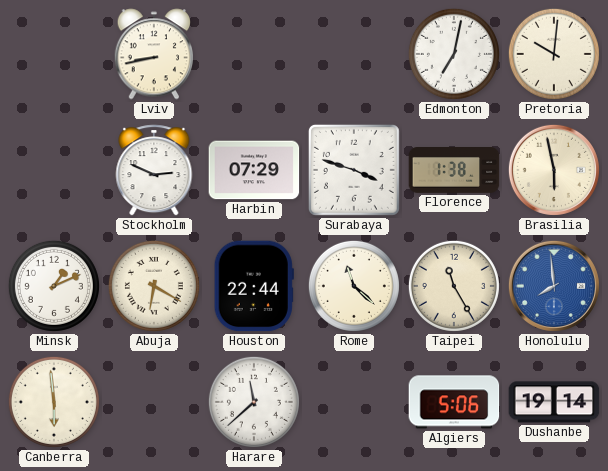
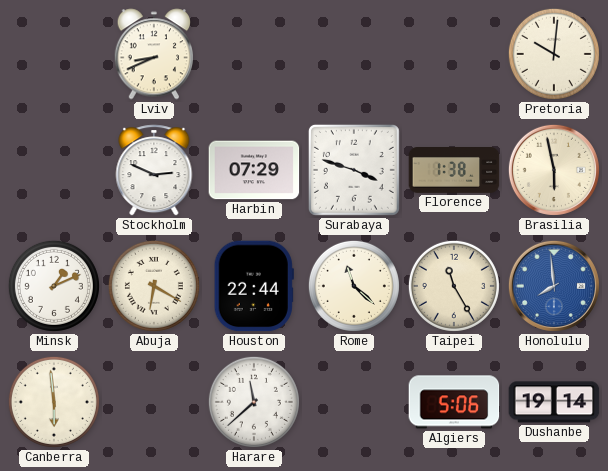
Lviv: 8:43 -> 8:41 (154, 54)
Edmonton: 7:02 -> none (454, 54)
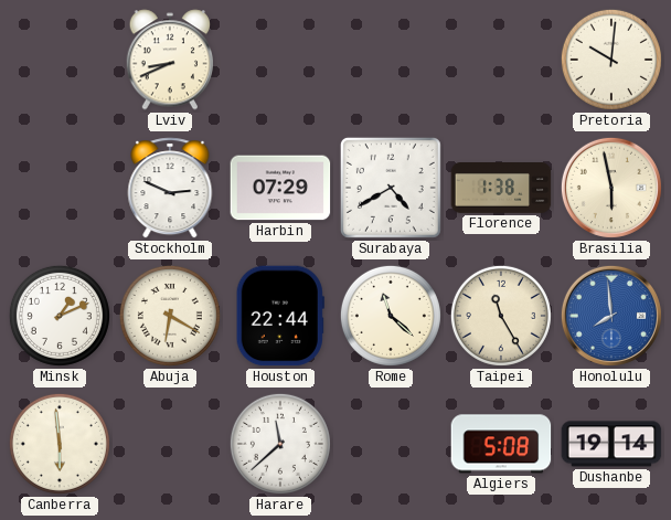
Surabaya: 3:48 -> 4:40 (391, 188)
Algiers: 5:06 -> 5:08 (501, 444)
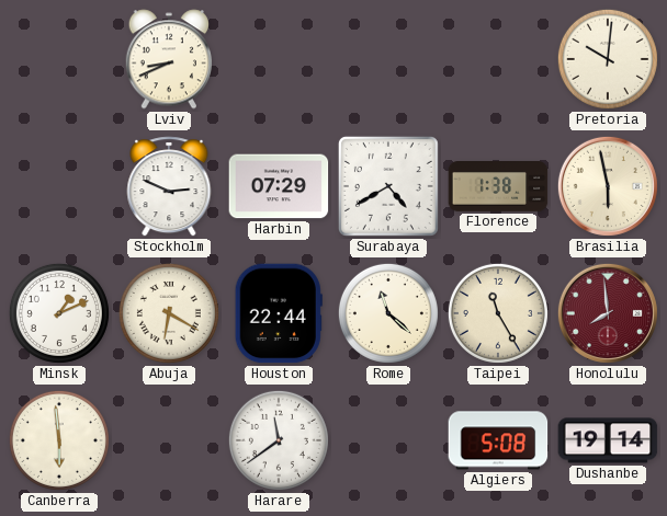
Honolulu dial: blue -> burgundy (608, 313)
Harare: 11:38 -> 11:39 (279, 440)
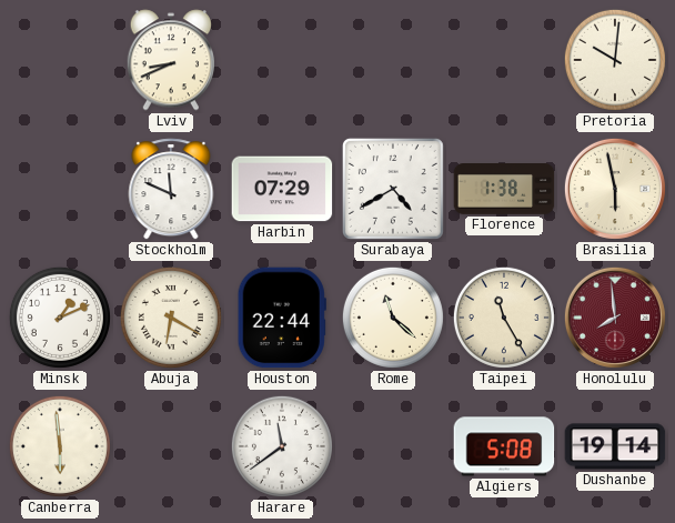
Stockholm: 2:49 -> 11:49 (171, 189)
